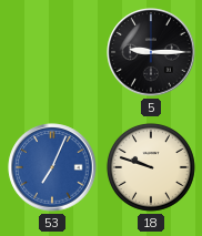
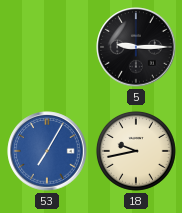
53: 7:04 -> 7:05 (47, 151)
18: 9:48 -> 9:43 (136, 151)
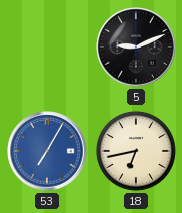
5: 9:15 -> 9:11 (136, 47)
18: 9:43 -> 6:43 (136, 151)
